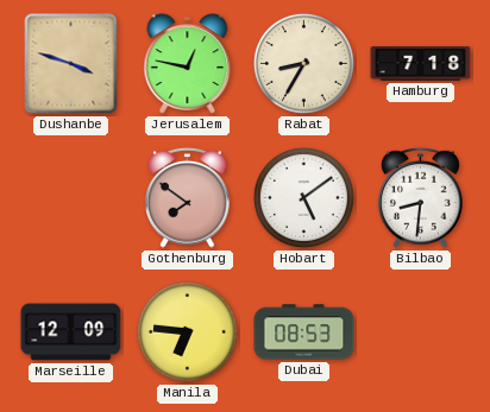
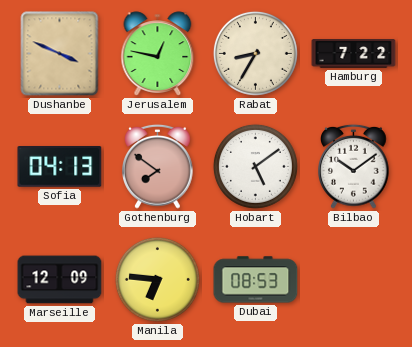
Dushanbe: 3:48 -> 3:49 (60, 54)
Hamburg: 7:18 -> 7:22 (354, 54)
Sofia: none -> 04:13 (60, 167)
Bilbao: 8:31 -> 10:09 (354, 166)
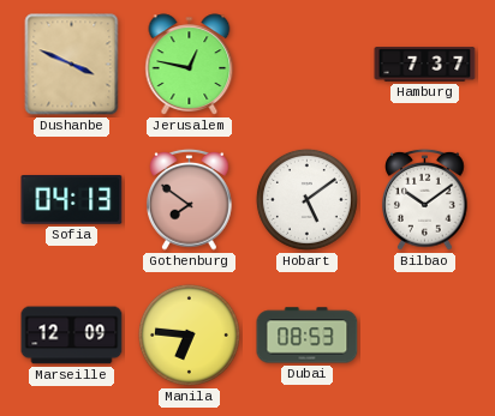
Rabat: 8:35 -> none (255, 53)
Hamburg: 7:22 -> 7:37 (425, 65)
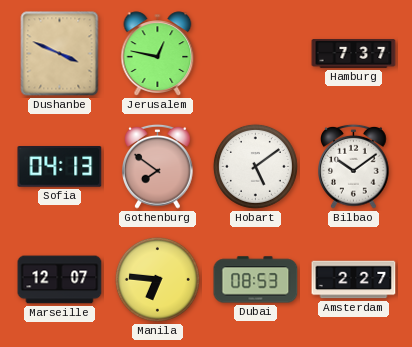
Marseille: 12:09 -> 12:07 (60, 280)
Amsterdam: none -> 2:27 (354, 280)
